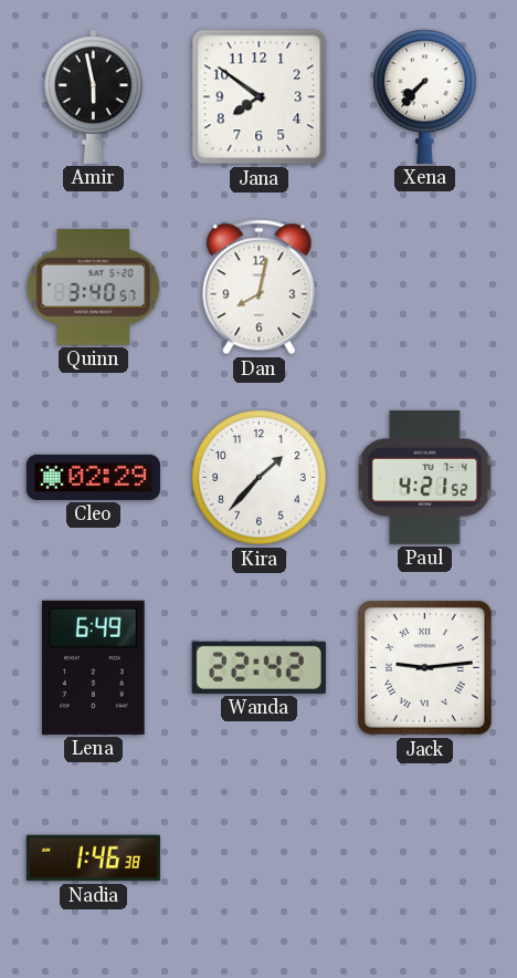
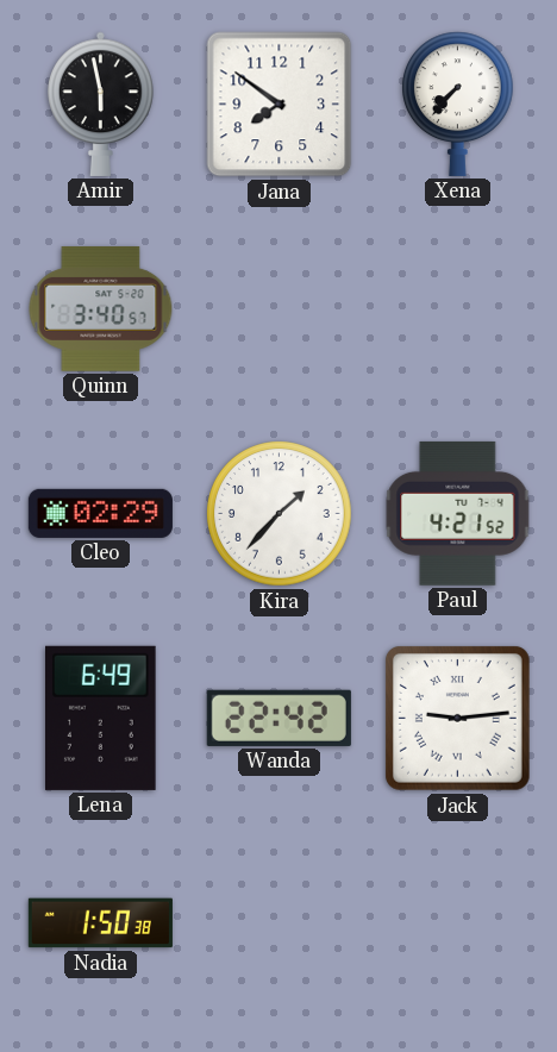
Dan: 8:02 -> none (260, 288)
Nadia: 1:46 -> 1:50 (100, 923)
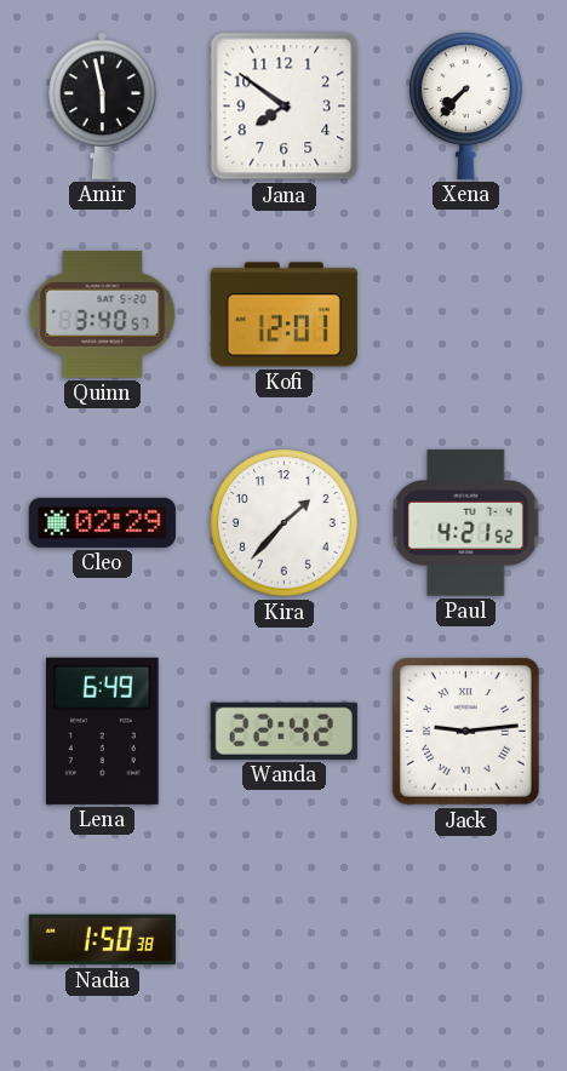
Kofi: none -> 12:01 (283, 315)
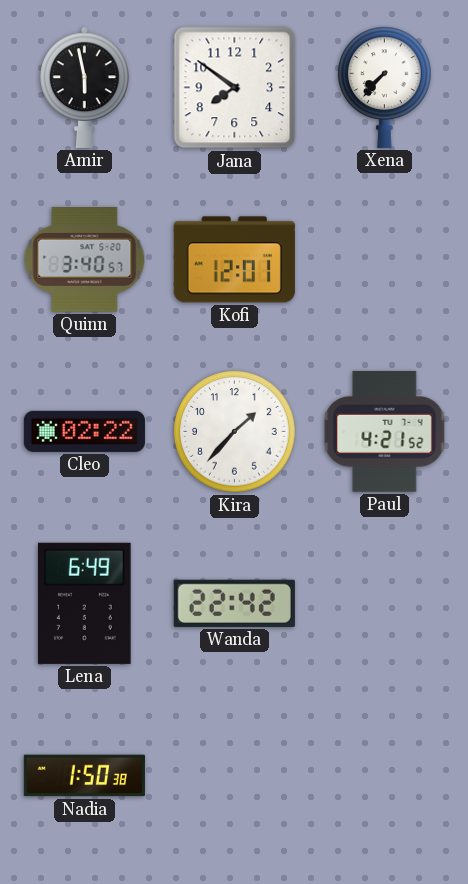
Cleo: 02:29 -> 02:22 (84, 431)
Jack: 9:14 -> none (465, 731)
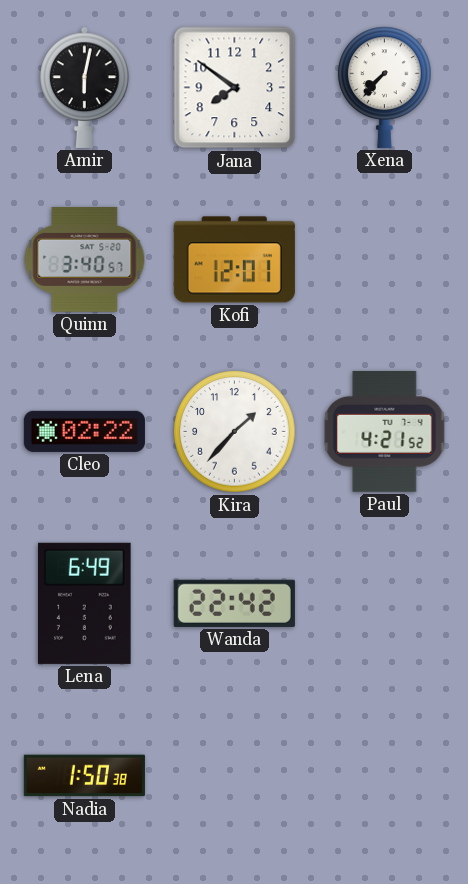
Amir: 5:58 -> 6:02 (85, 87)
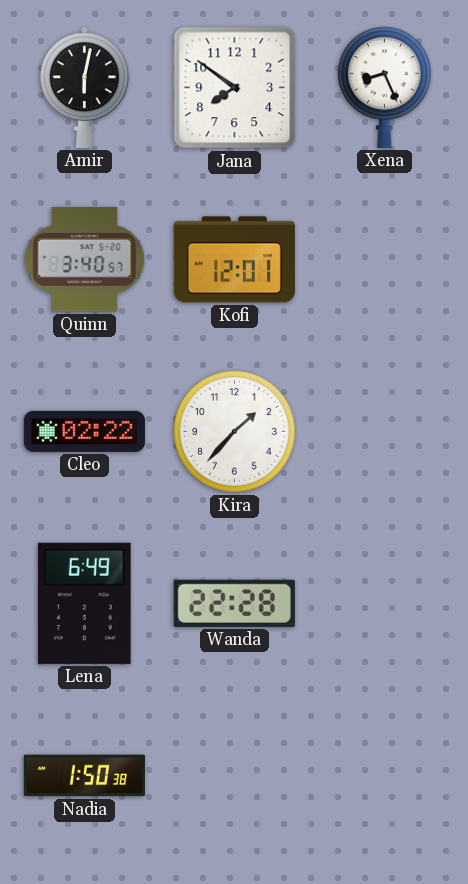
Xena: 7:37 -> 8:26 (385, 87)
Paul: 4:21 -> none (385, 431)
Wanda: 22:42 -> 22:28 (234, 603)
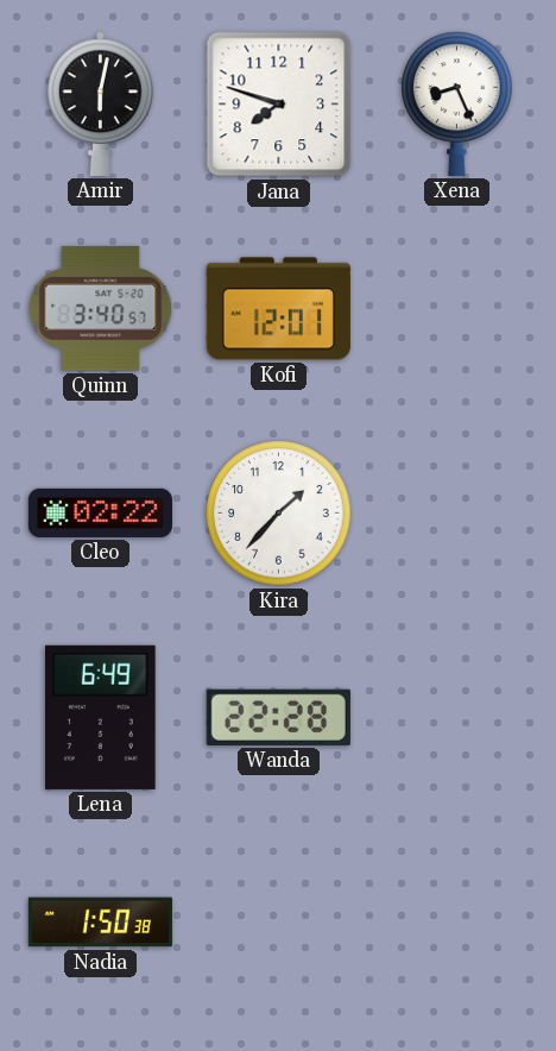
Jana: 7:51 -> 7:48 (279, 105)
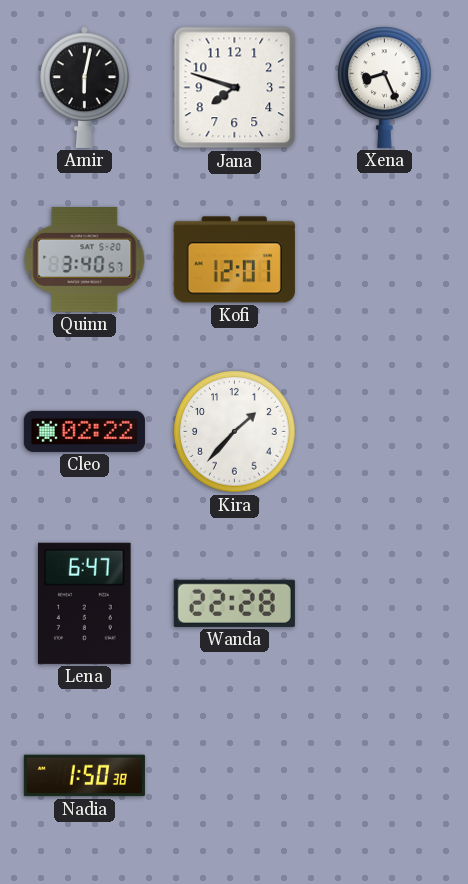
Lena: 6:49 -> 6:47 (85, 603)
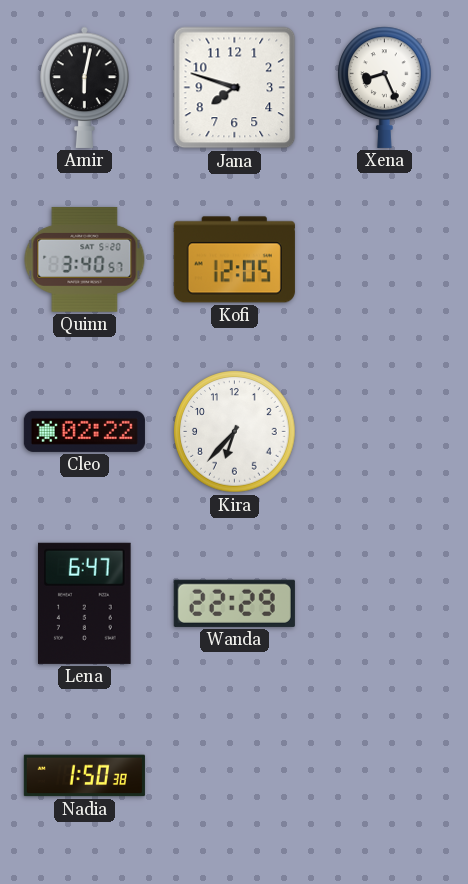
Kofi: 12:01 -> 12:05 (234, 260)
Kira: 1:37 -> 6:37 (235, 432)
Wanda: 22:28 -> 22:29 (234, 603)
